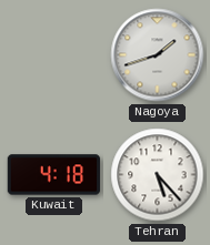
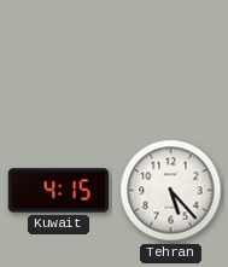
Nagoya: 1:42 -> none (158, 55)
Kuwait: 4:18 -> 4:15 (59, 191)
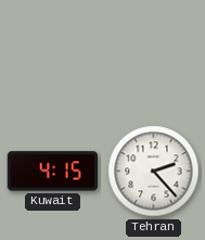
Tehran: 5:23 -> 2:23 (154, 172)
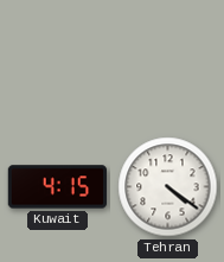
Tehran: 2:23 -> 4:21 (168, 187)
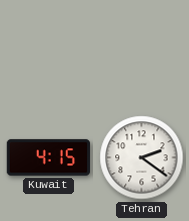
Tehran: 4:21 -> 2:21 (142, 158)
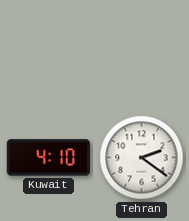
Kuwait: 4:15 -> 4:10 (49, 158)
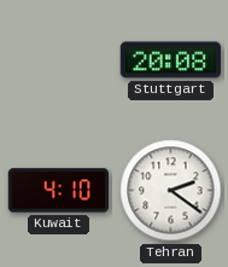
Stuttgart: none -> 20:08 (171, 60)
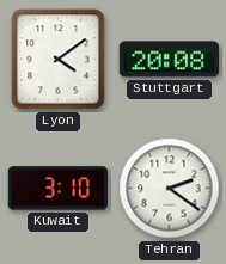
Lyon: none -> 4:09 (59, 60)
Kuwait: 4:10 -> 3:10 (59, 189)
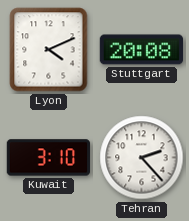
Lyon: 4:09 -> 4:11 (49, 50)
Tehran: 2:21 -> 2:23 (142, 158)
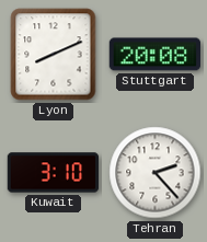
Lyon: 4:11 -> 8:11 (54, 55)
